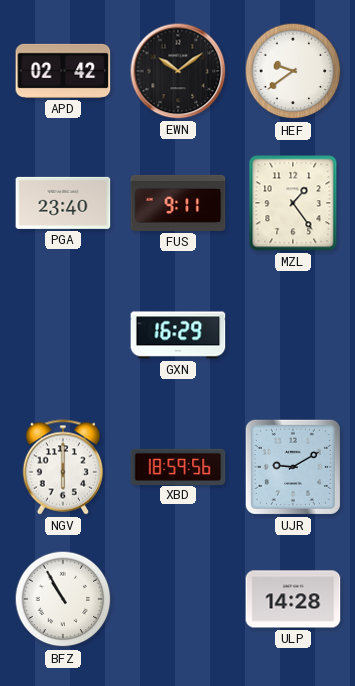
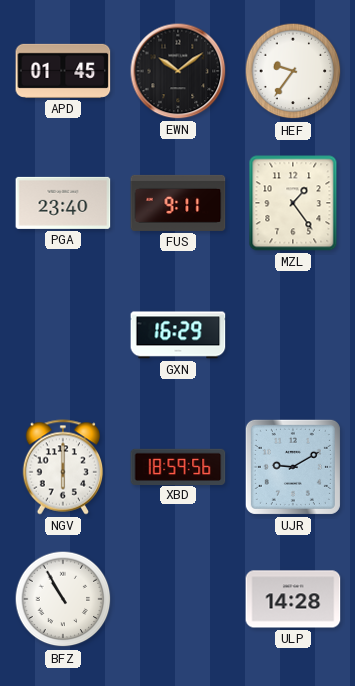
APD: 02:42 -> 01:45 (63, 71)
HEF: 9:39 -> 9:36 (293, 71)
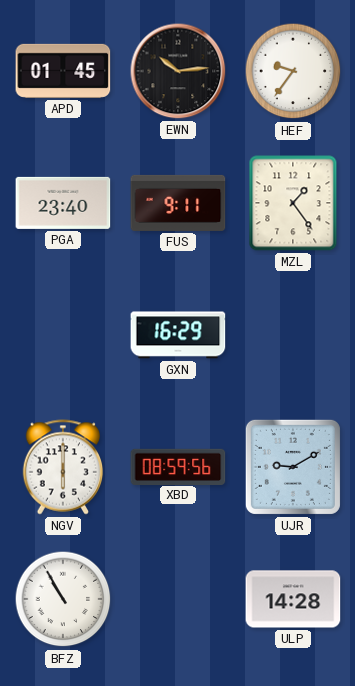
EWN: 10:09 -> 10:14 (178, 71)
XBD: 18:59 -> 08:59 (178, 466)
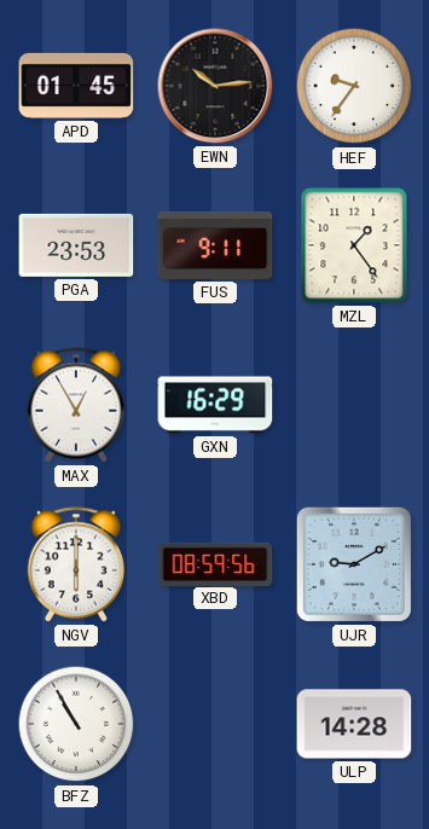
PGA: 23:40 -> 23:53 (76, 245)
MAX: none -> 12:55 (76, 405)
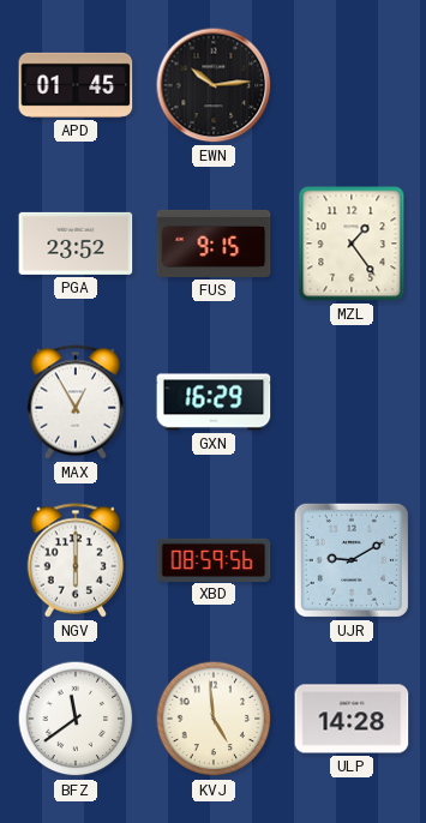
HEF: 9:36 -> none (354, 86)
PGA: 23:53 -> 23:52 (76, 244)
FUS: 9:11 -> 9:15 (214, 244)
BFZ: 10:55 -> 11:39 (76, 719)
KVJ: none -> 4:59 (214, 719)
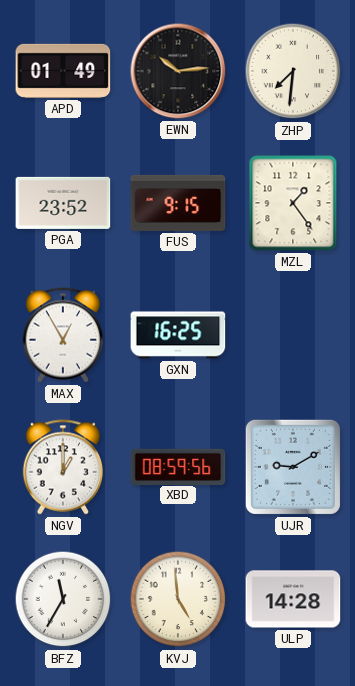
APD: 01:45 -> 01:49 (63, 71)
ZHP: none -> 7:31 (293, 71)
GXN: 16:29 -> 16:25 (178, 335)
NGV: 6:00 -> 1:00 (63, 467)
BFZ: 11:39 -> 11:35 (63, 599)
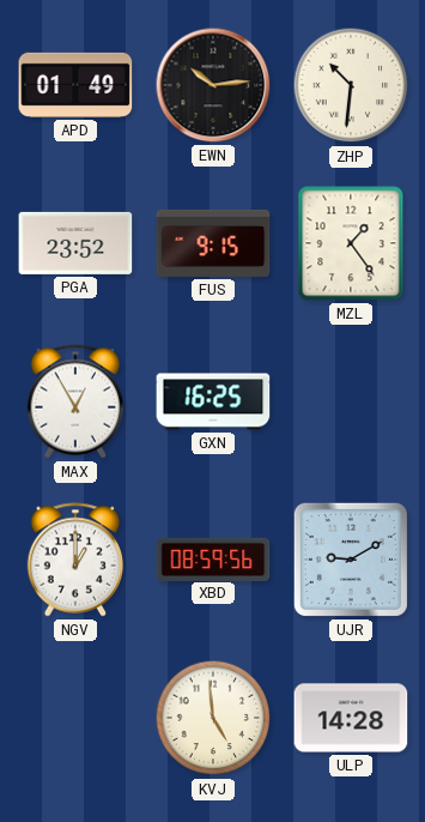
ZHP: 7:31 -> 10:31 (351, 85)
BFZ: 11:35 -> none (63, 599)
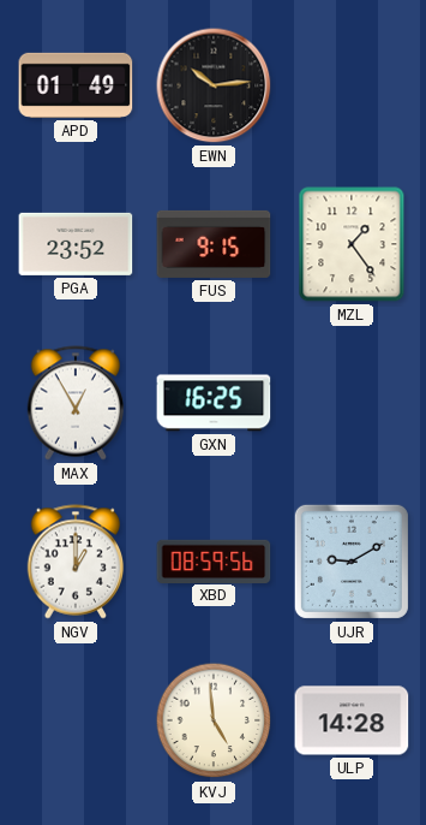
ZHP: 10:31 -> none (351, 85)
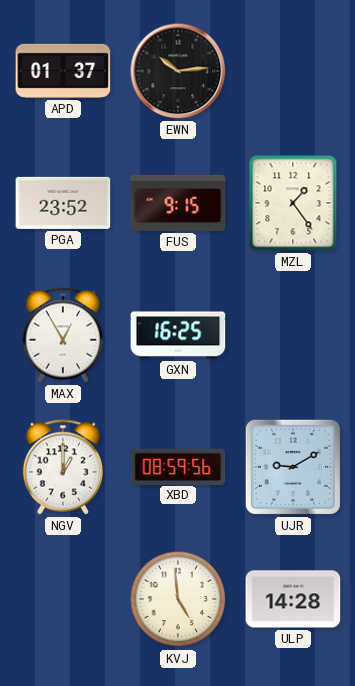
APD: 01:49 -> 01:37 (63, 71)
